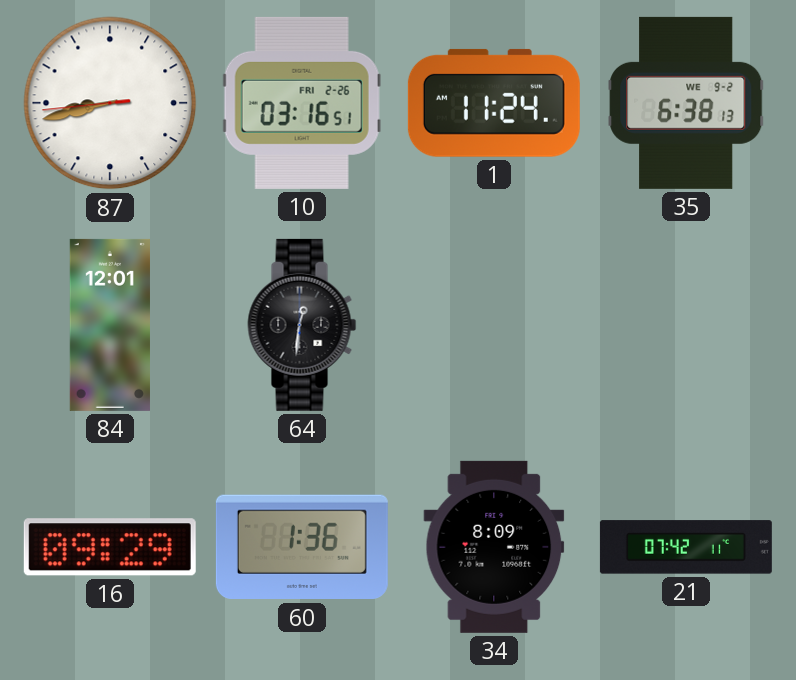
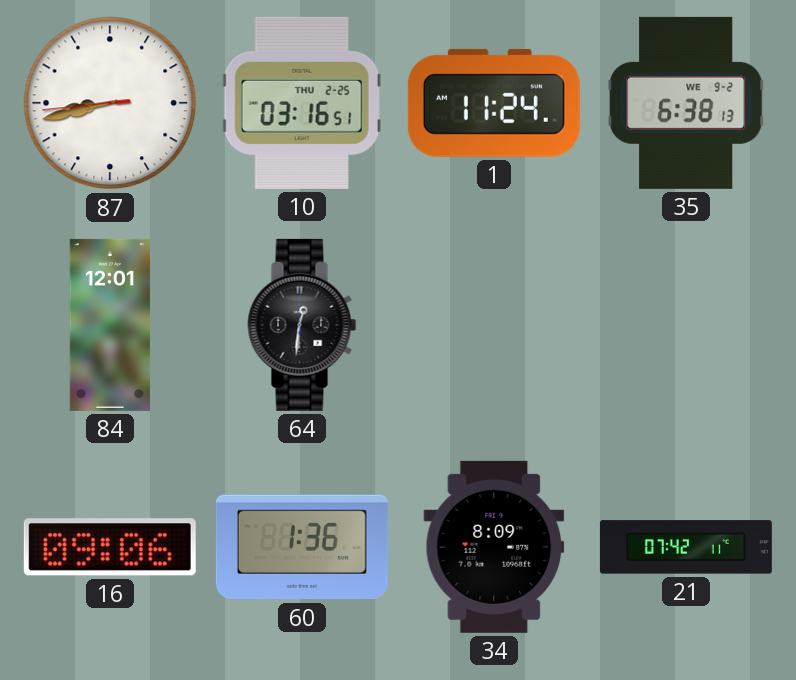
10 date: FRI 2-26 -> THU 2-25 (302, 103)
16: 09:29 -> 09:06 (110, 547)
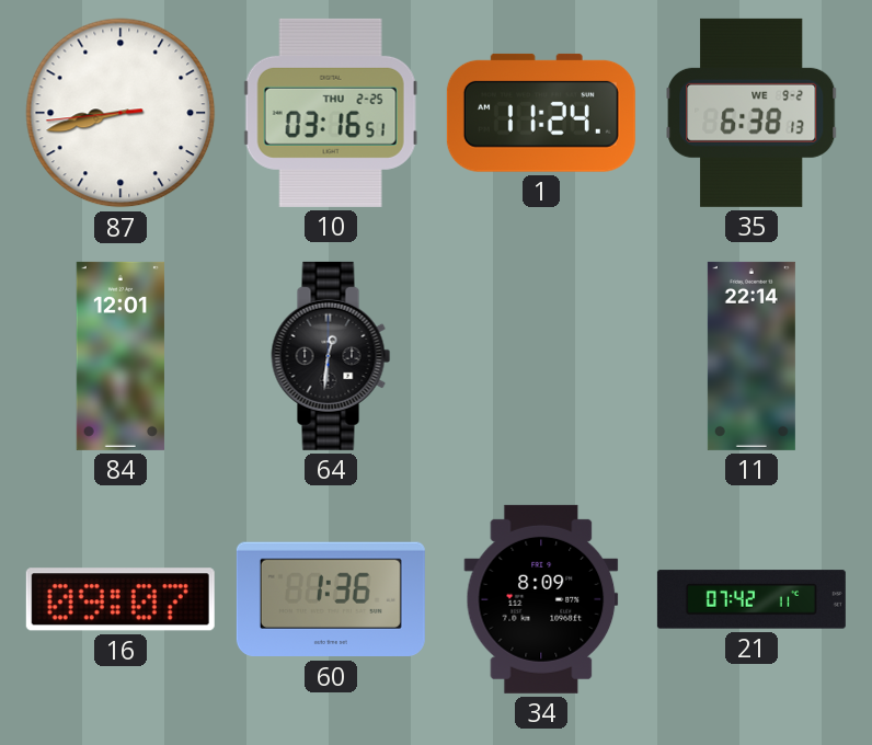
11: none -> 22:14 (751, 356)
16: 09:06 -> 09:07 (121, 599)
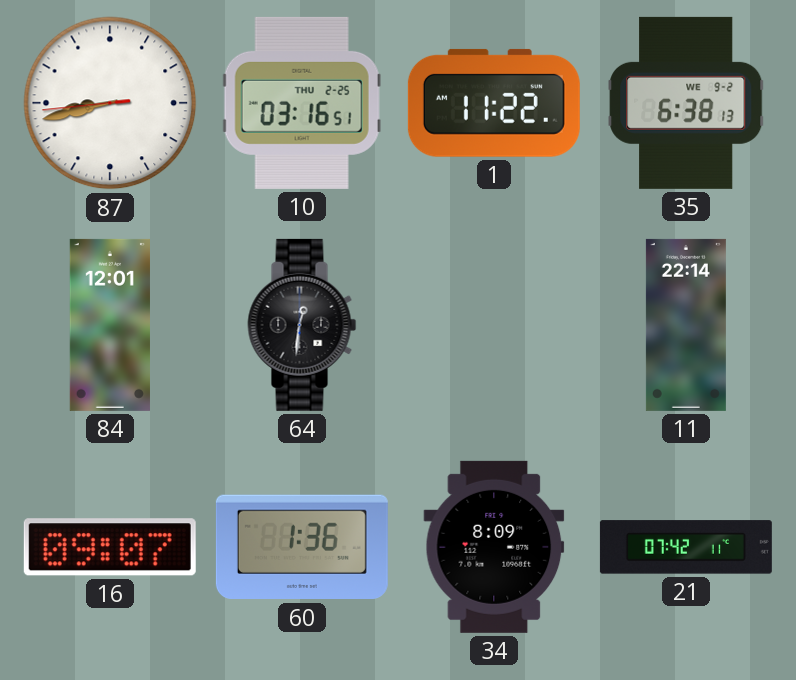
1: 11:24 -> 11:22 (494, 103)
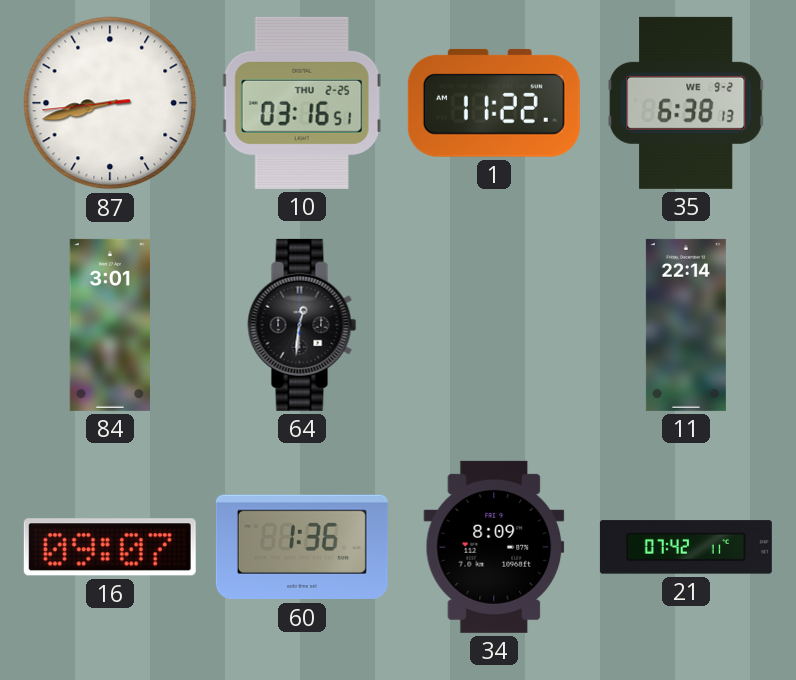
84: 12:01 -> 3:01 (110, 325)
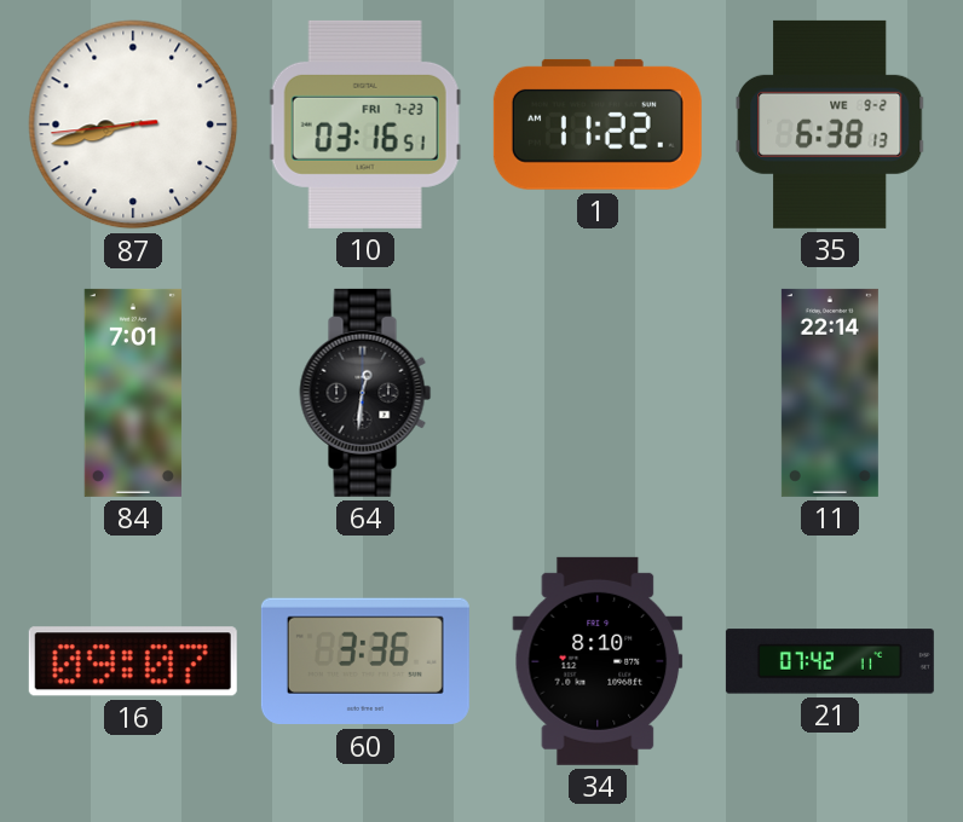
10 date: THU 2-25 -> FRI 7-23 (365, 125)
84: 3:01 -> 7:01 (133, 393)
60: 1:36 -> 3:36 (365, 661)
34: 8:09 -> 8:10 (598, 661)
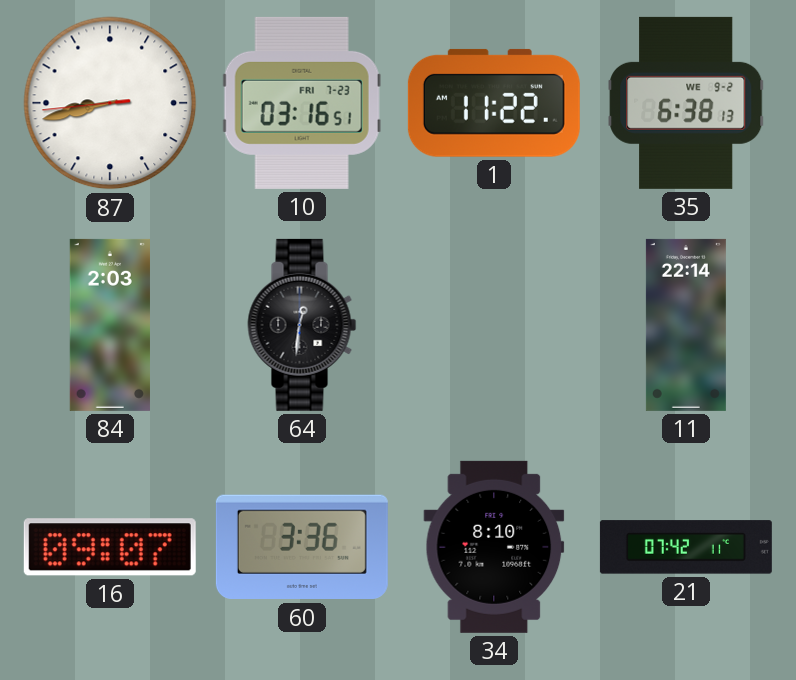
84: 7:01 -> 2:03 (110, 325)
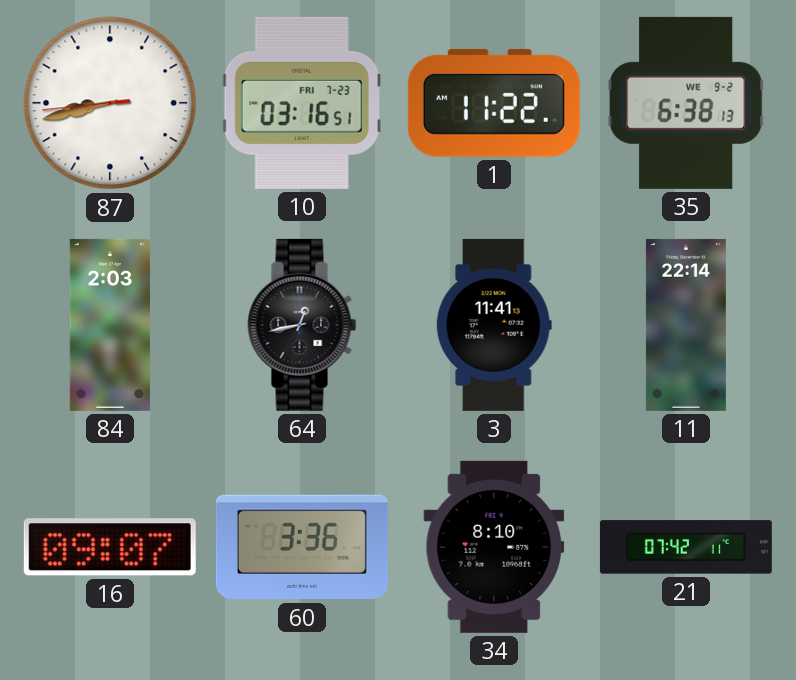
64: 12:31 -> 12:43 (302, 325)
3: none -> 11:41 (494, 325)
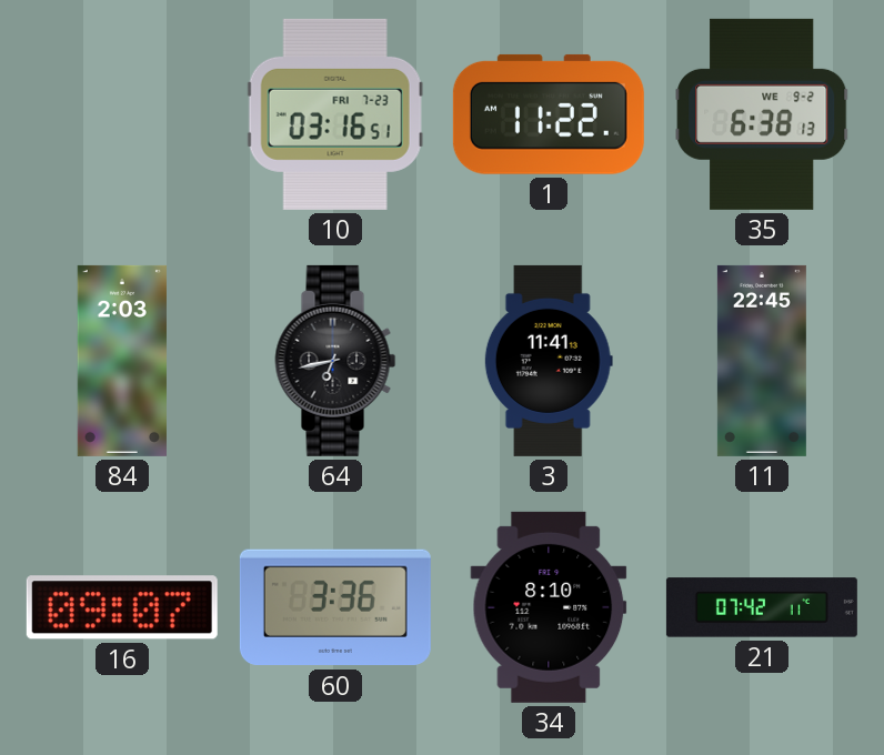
87: 8:42 -> none (110, 103)
64: 12:43 -> 6:43 (335, 361)
11: 22:14 -> 22:45 (762, 361)
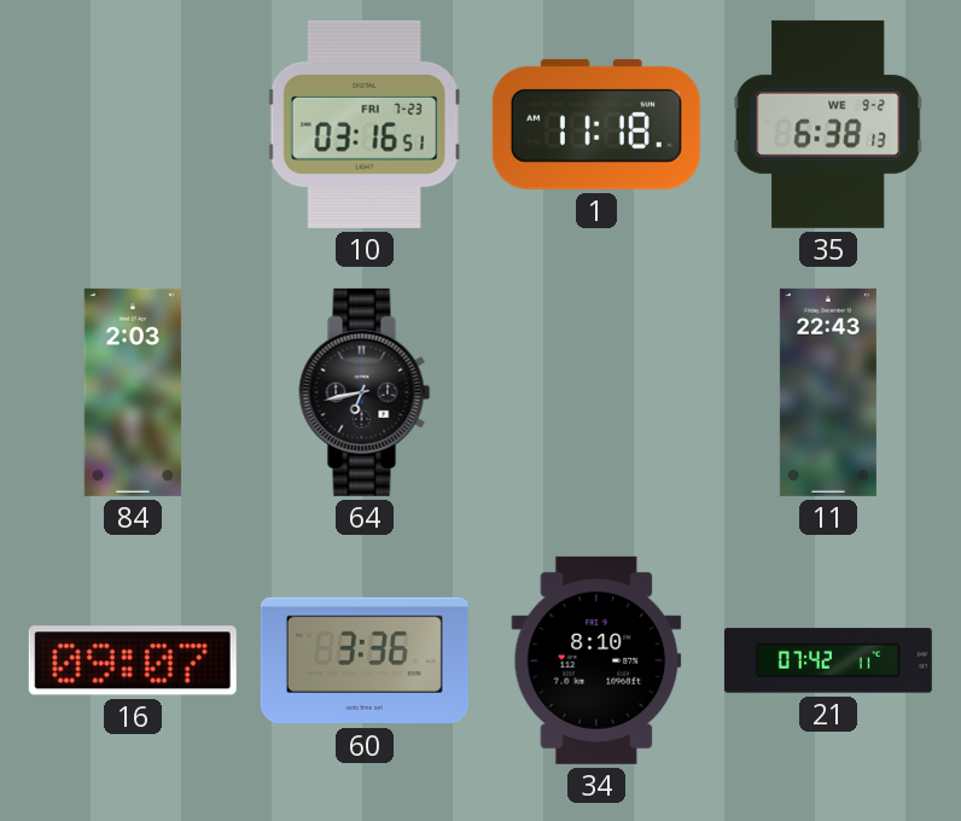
1: 11:22 -> 11:18 (596, 124)
3: 11:41 -> none (549, 361)
11: 22:45 -> 22:43 (828, 392)
